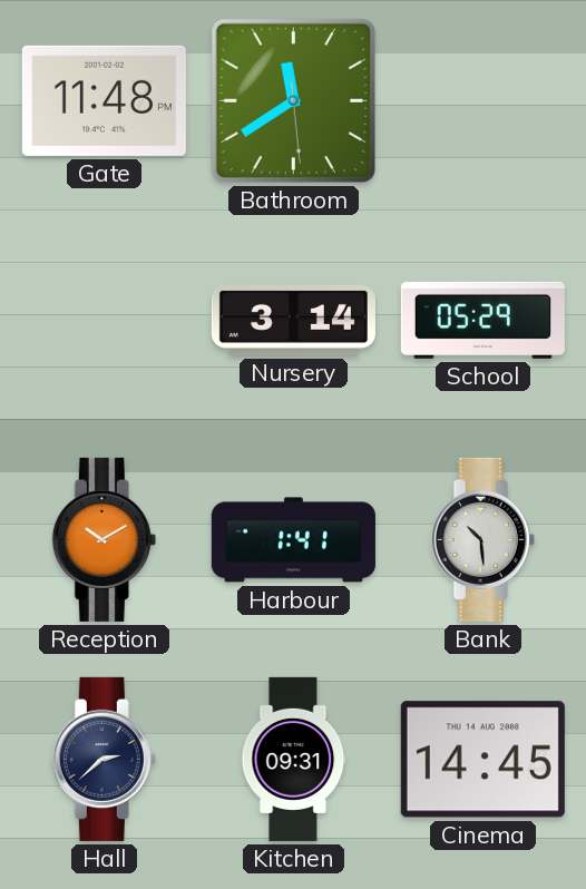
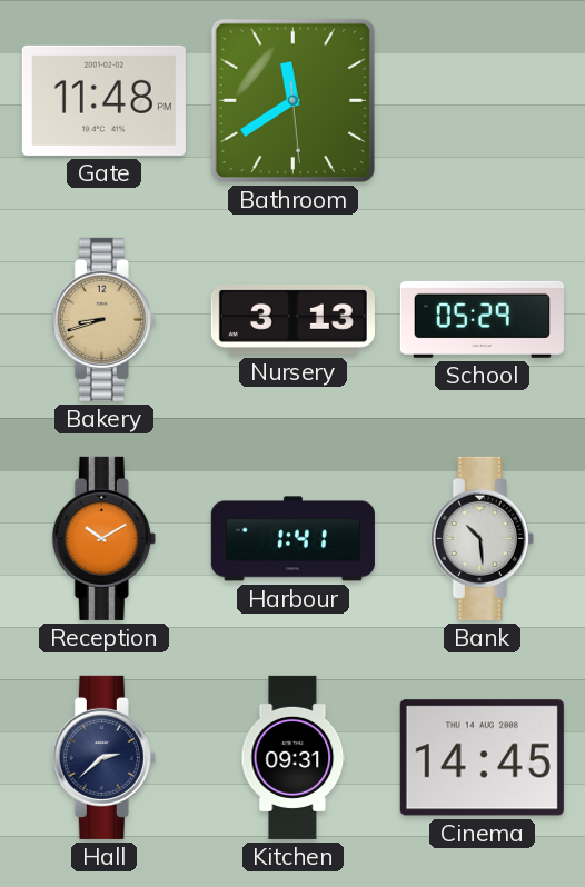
Bakery: none -> 8:42 (103, 319)
Nursery: 3:14 -> 3:13 (292, 319)
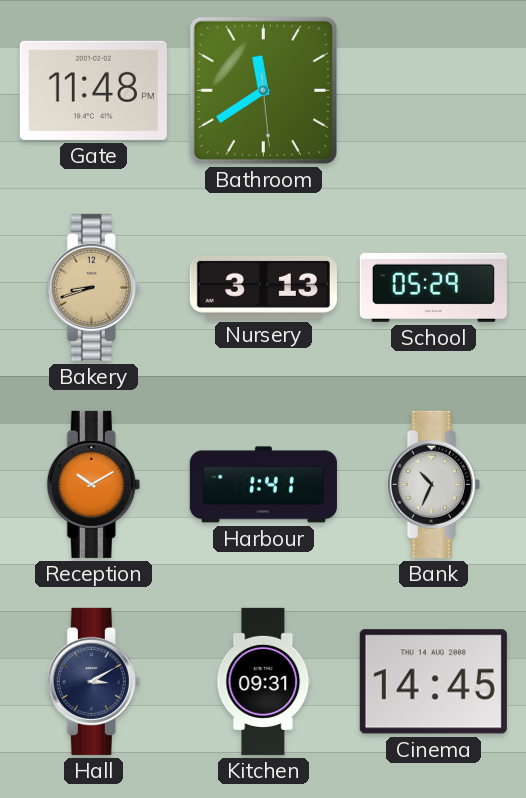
Bank: 10:29 -> 10:34 (433, 484)
Hall: 2:38 -> 3:10 (93, 681)
